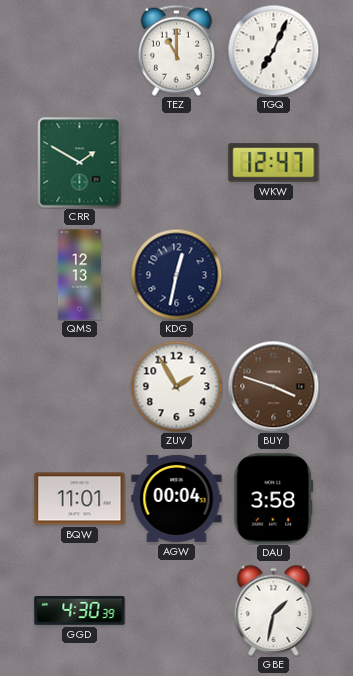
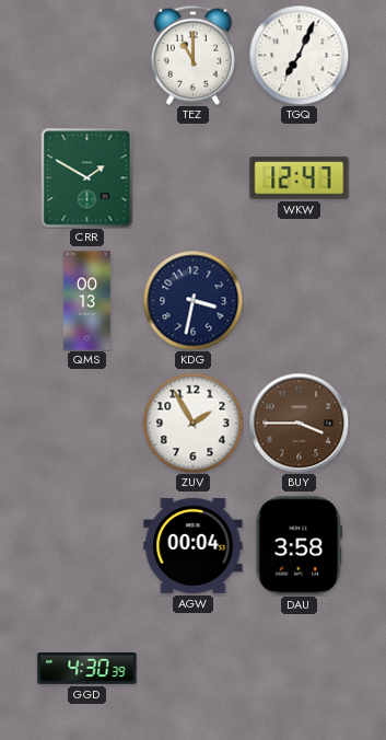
QMS: 12:13 -> 00:13 (86, 301)
KDG: 12:32 -> 3:32 (192, 300)
BUY: 3:48 -> 3:45 (299, 423)
BQW: 11:01 -> none (80, 499)
GBE: 1:32 -> none (274, 610)
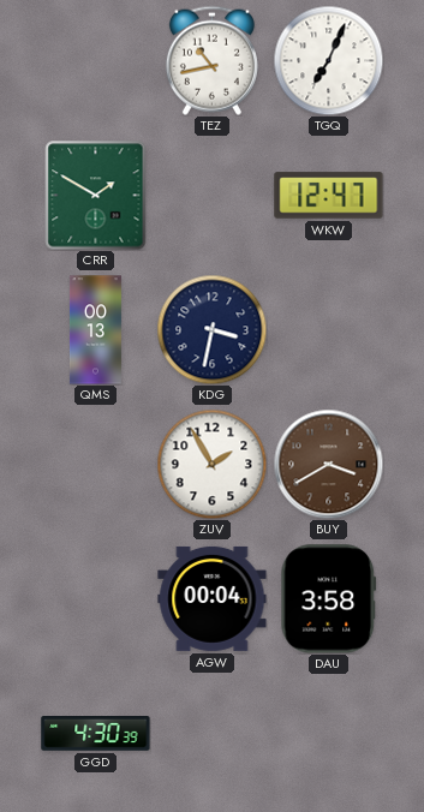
TEZ: 11:00 -> 10:43 (211, 60)
BUY: 3:45 -> 3:40 (328, 464)
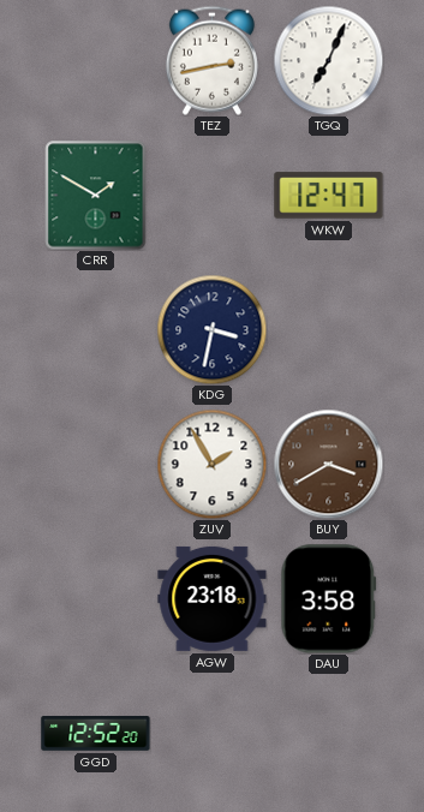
TEZ: 10:43 -> 2:43 (211, 60)
QMS: 00:13 -> none (95, 330)
AGW: 00:04 -> 23:18 (213, 598)
GGD: 4:30 -> 12:52 (96, 734)
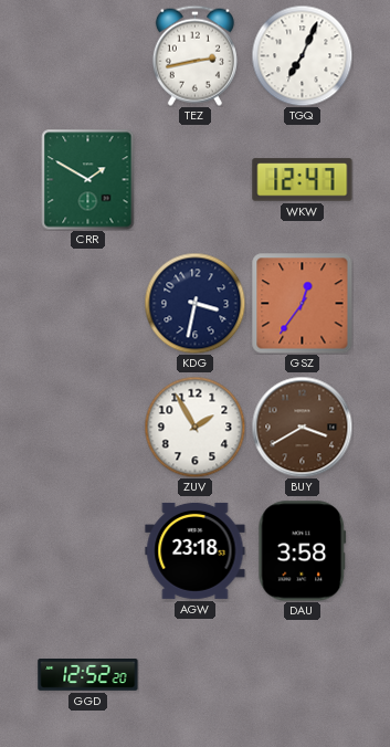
GSZ: none -> 12:36 (303, 304)
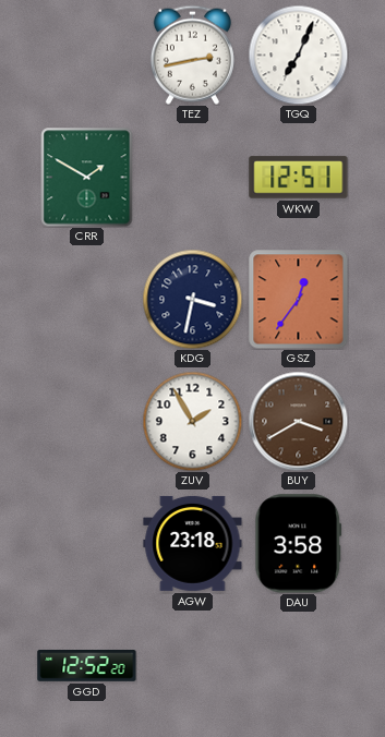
WKW: 12:47 -> 12:51 (299, 178)
